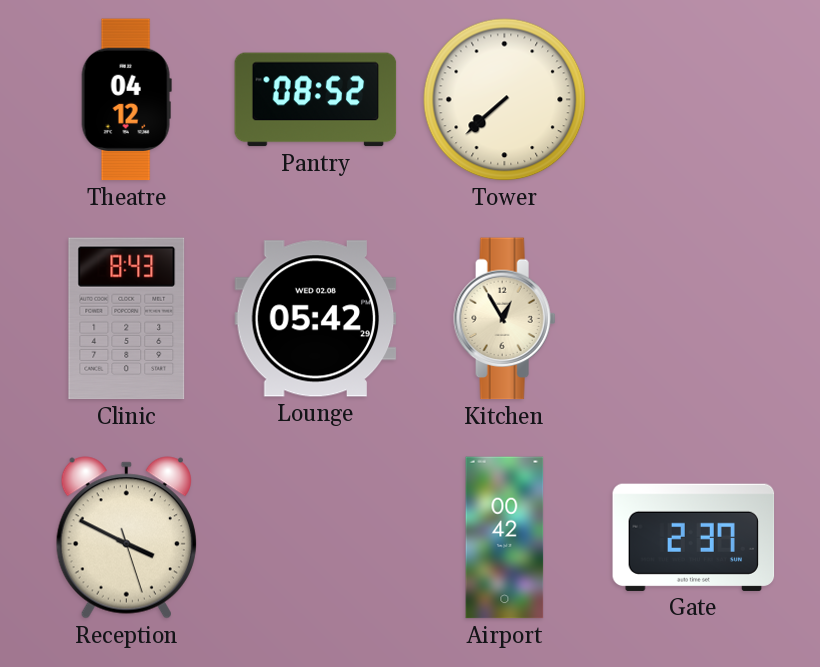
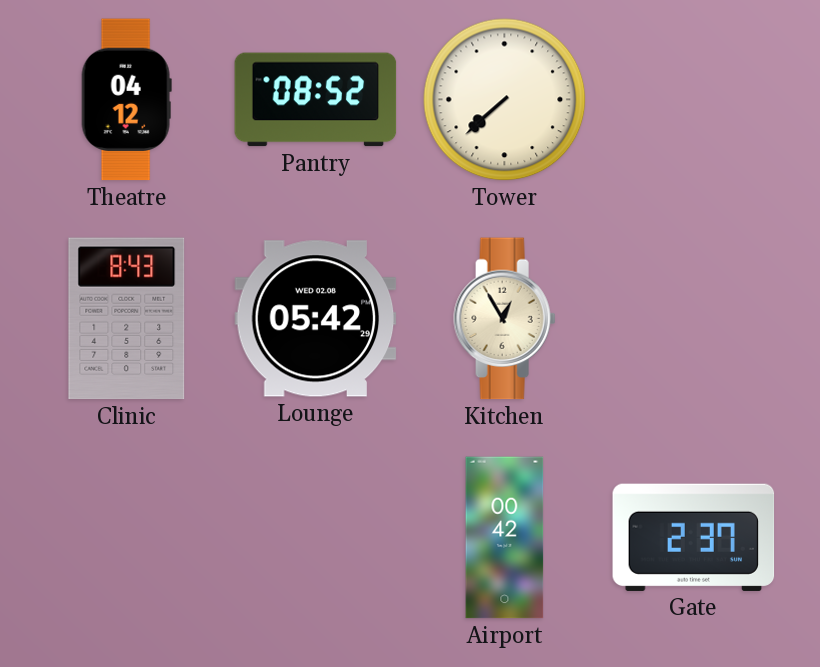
Reception: 3:49 -> none (126, 538)
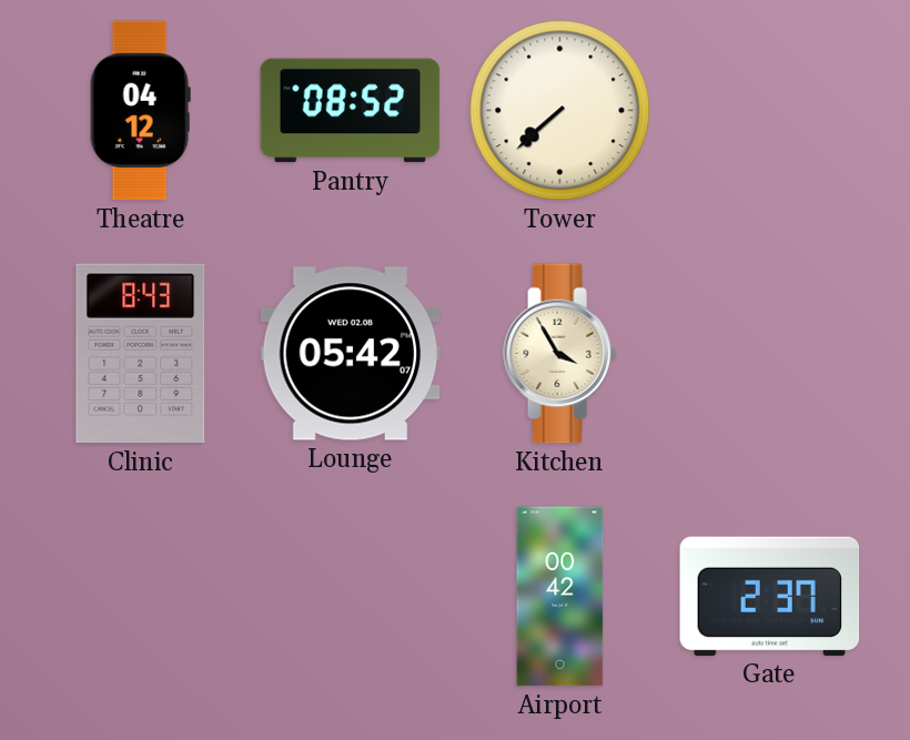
Lounge: 05:42:29 -> 05:42:07 (351, 354)
Kitchen: 12:55 -> 3:55 (560, 354)
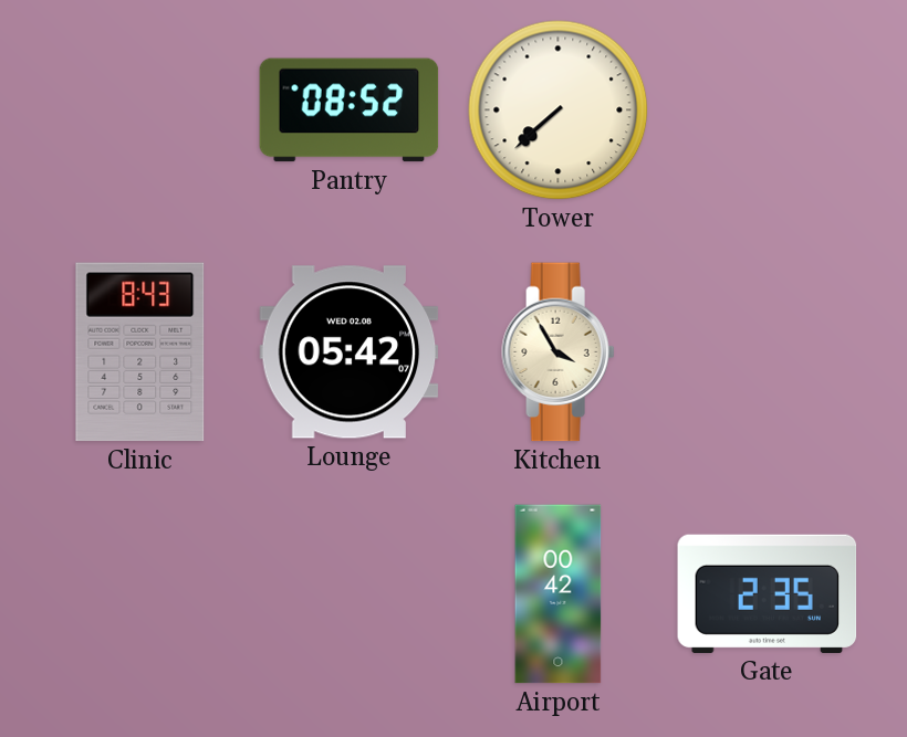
Theatre: 04:12 -> none (140, 111)
Gate: 2:37 -> 2:35 (768, 593)
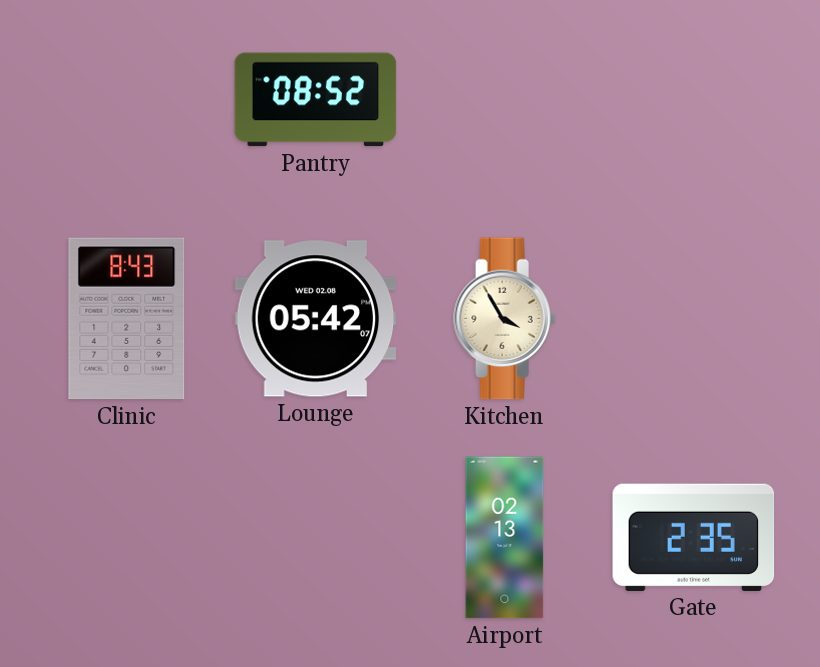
Tower: 7:38 -> none (559, 110)
Airport: 00:42 -> 02:13 (505, 538)
